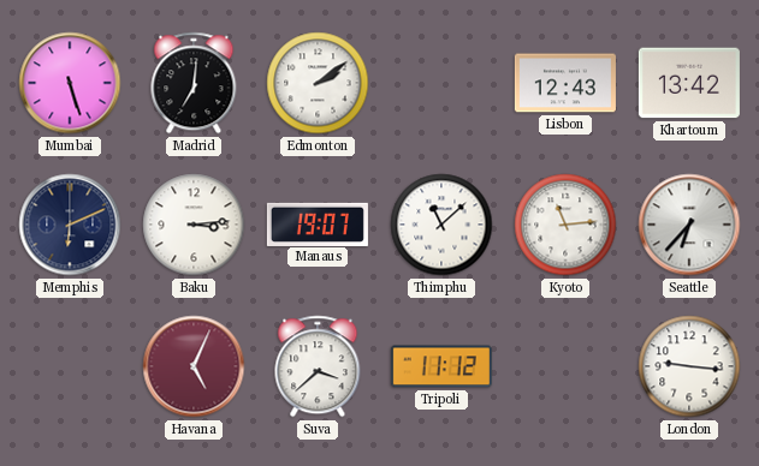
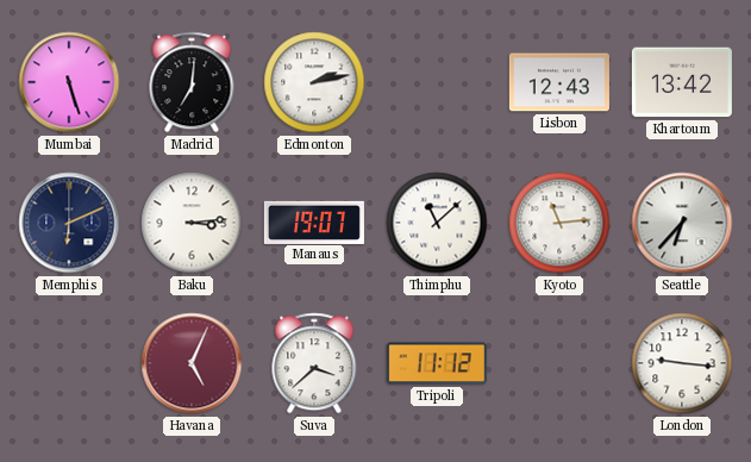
Edmonton: 2:09 -> 2:13 (314, 82)
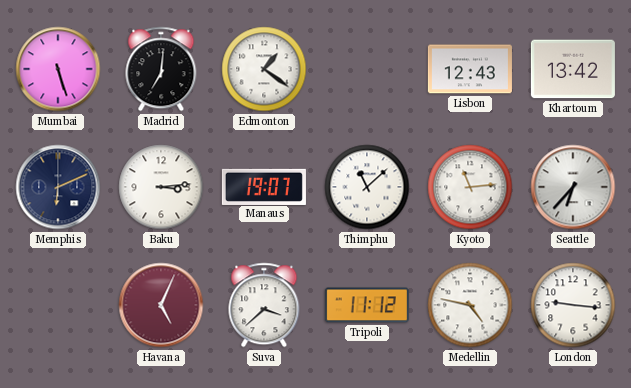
Edmonton: 2:13 -> 1:21 (264, 69)
Medellin: none -> 4:47 (470, 305)
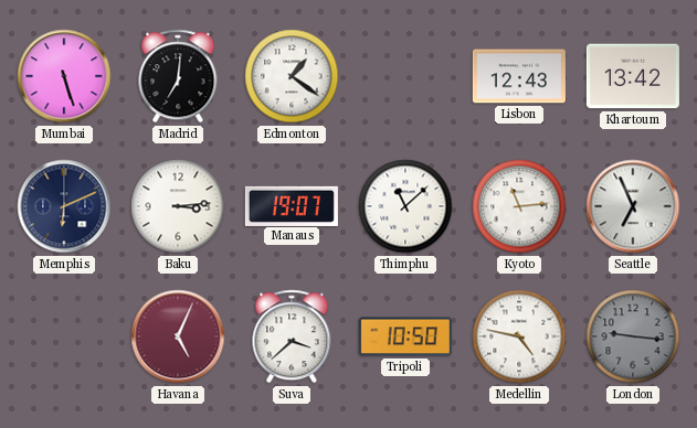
Seattle: 6:37 -> 6:56 (633, 206)
Tripoli: 11:12 -> 10:50 (405, 336)
London dial: white -> grey (633, 336)
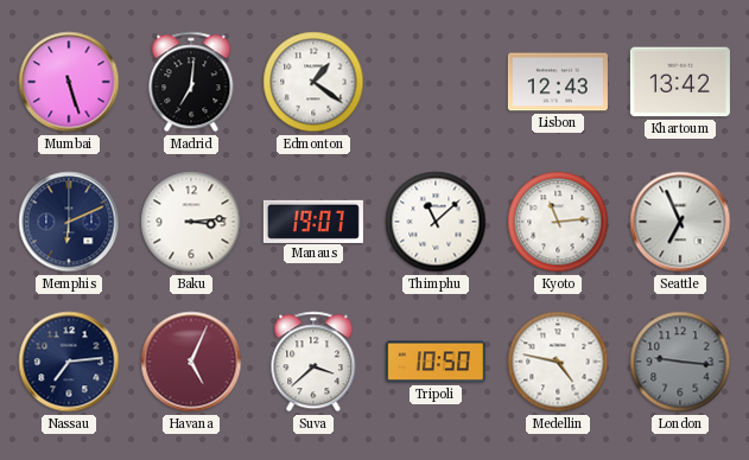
Nassau: none -> 7:14 (69, 362)
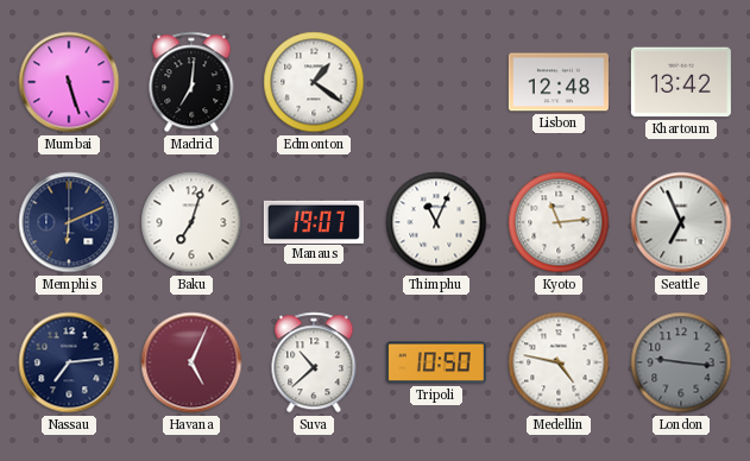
Lisbon: 12:43 -> 12:48 (559, 82)
Baku: 3:14 -> 7:03 (191, 222)
Thimphu: 11:08 -> 11:04 (436, 222)
Suva: 3:38 -> 10:38 (314, 362)
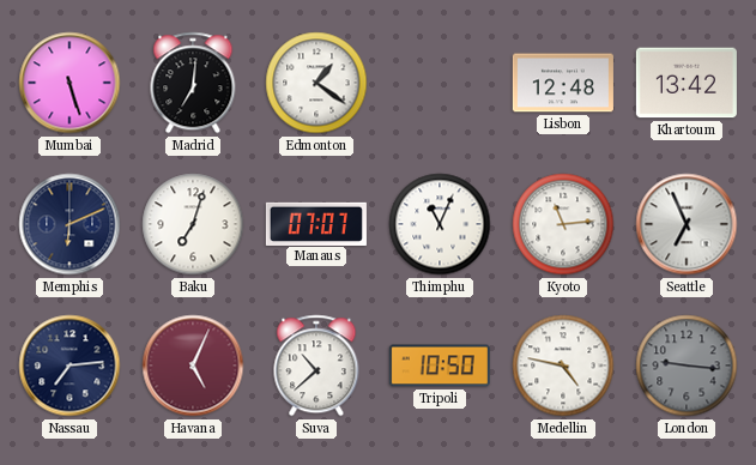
Manaus: 19:07 -> 07:07 (316, 223)
